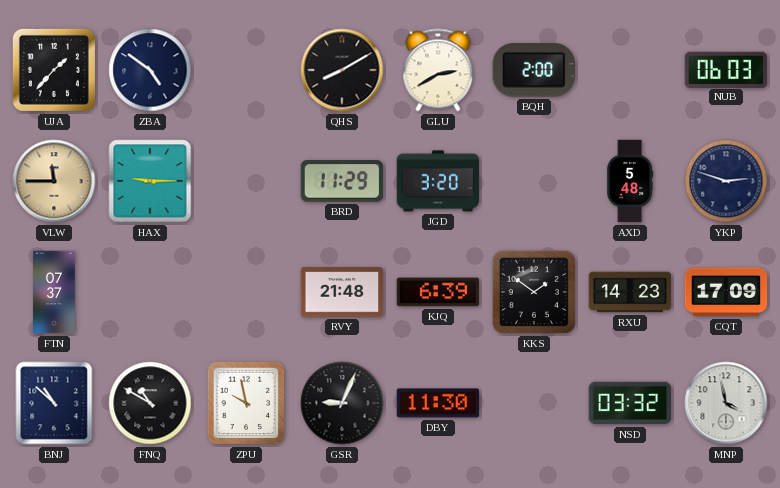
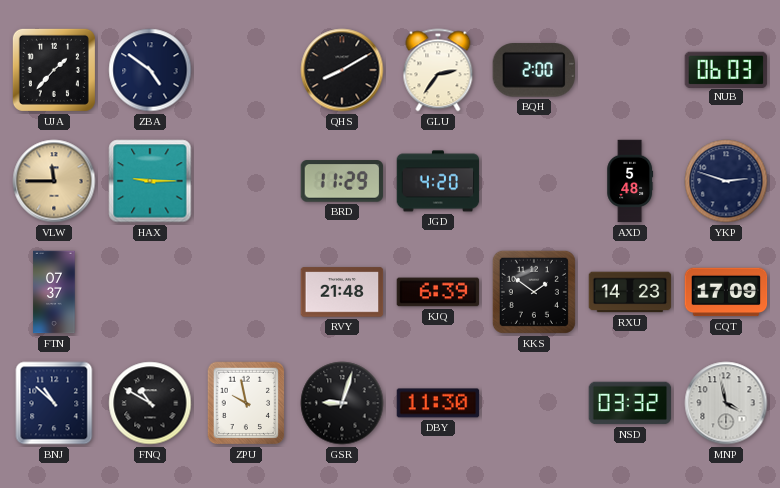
GLU: 2:40 -> 2:36 (438, 70)
JGD: 3:20 -> 4:20 (438, 181)
GSR: 9:04 -> 9:03 (342, 403)
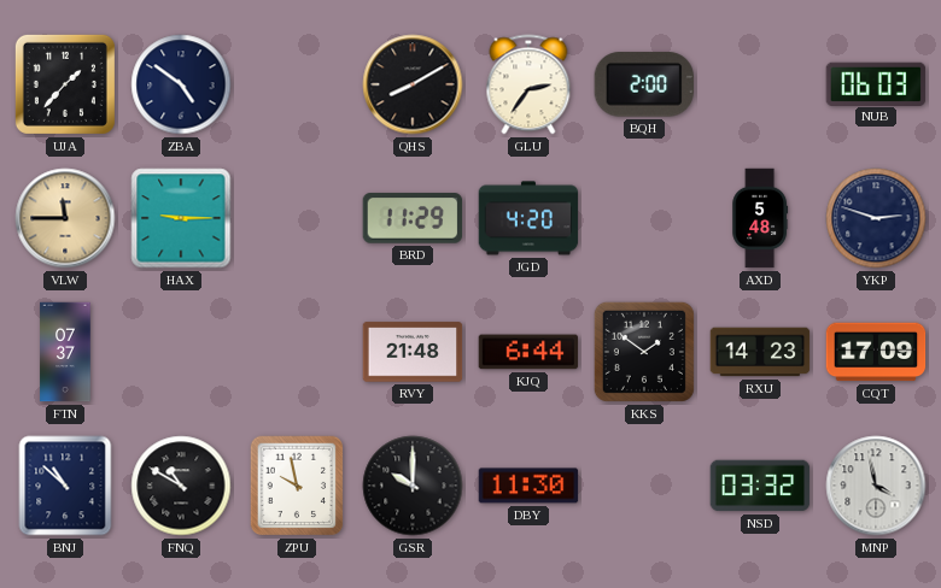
KJQ: 6:39 -> 6:44 (528, 352)
GSR: 9:03 -> 10:00 (413, 486)
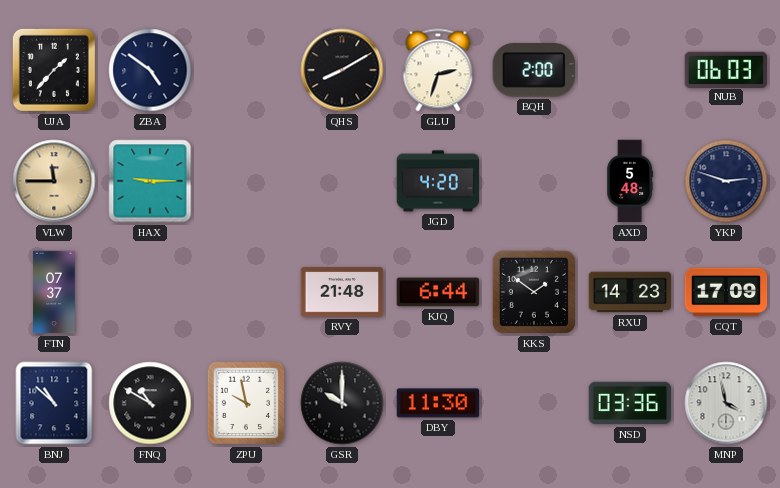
GLU: 2:36 -> 2:33 (438, 70)
BRD: 11:29 -> none (413, 218)
NSD: 03:32 -> 03:36 (630, 403)
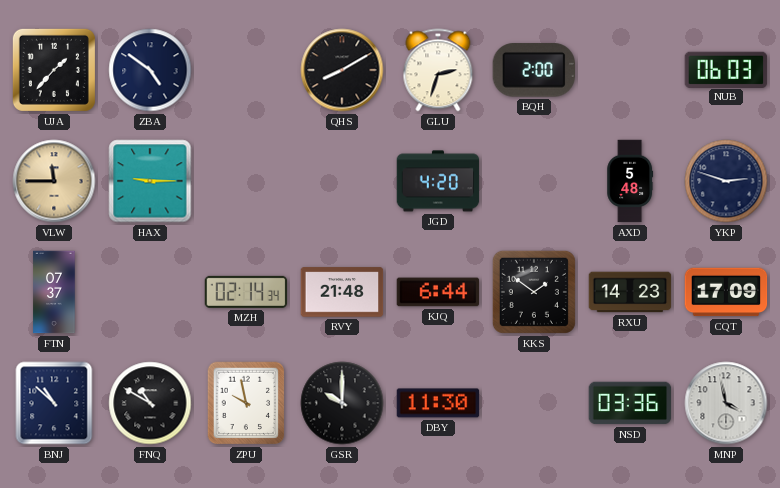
MZH: none -> 02:14 (246, 292)
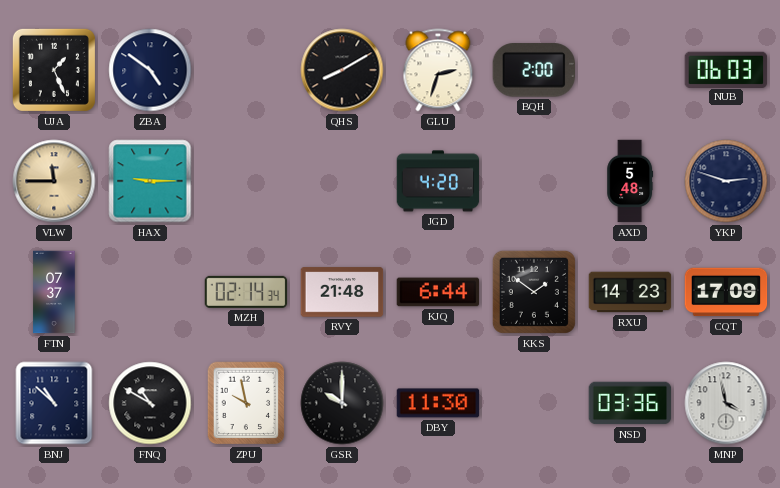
UJA: 1:37 -> 1:26 (54, 70)
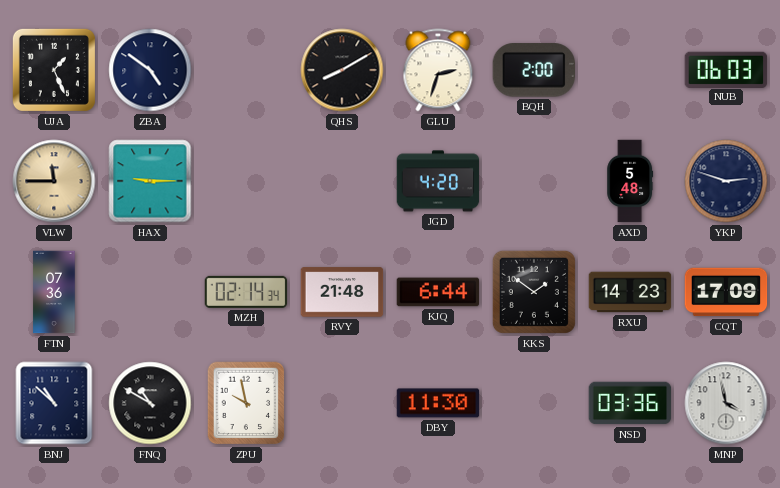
FTN: 07:37 -> 07:36 (54, 292)
GSR: 10:00 -> none (342, 403)
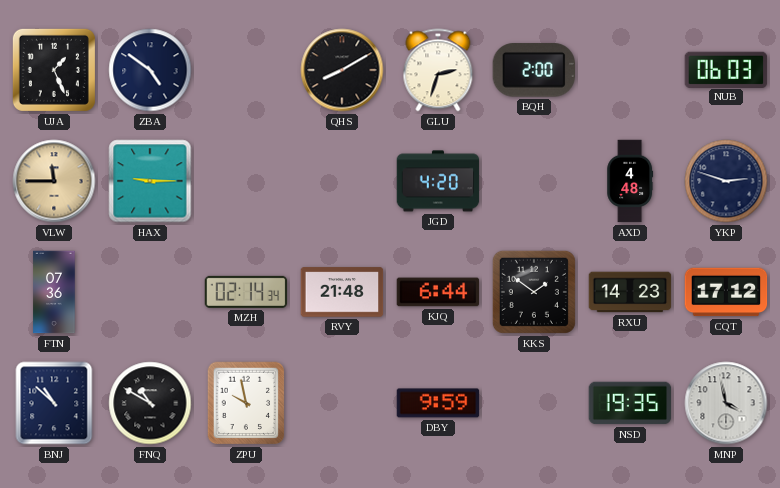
AXD: 5:48 -> 4:48 (630, 181)
CQT: 17:09 -> 17:12 (726, 292)
DBY: 11:30 -> 9:59 (438, 403)
NSD: 03:36 -> 19:35 (630, 403)
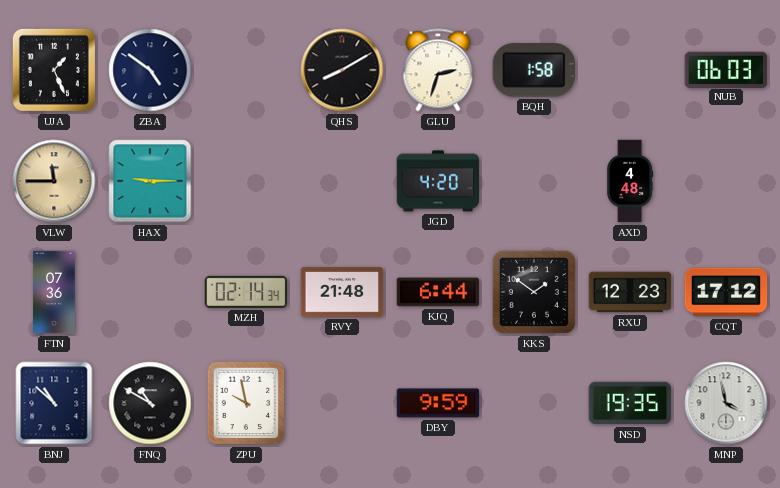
BQH: 2:00 -> 1:58 (533, 70)
YKP: 2:48 -> none (726, 181)
RXU: 14:23 -> 12:23 (630, 292)
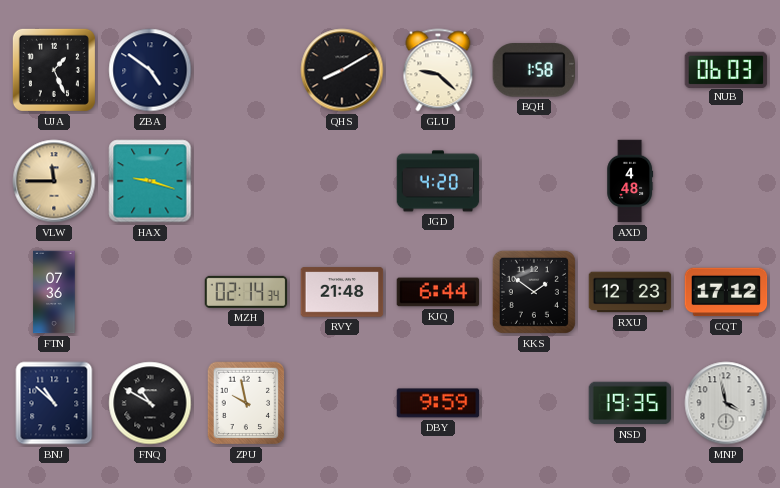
GLU: 2:33 -> 9:22 (438, 70)
HAX: 9:15 -> 9:18 (150, 181)
